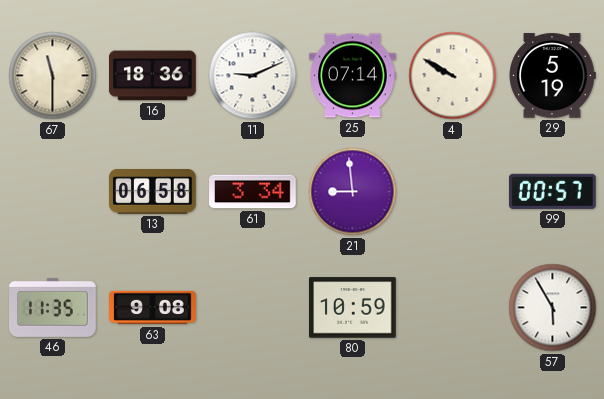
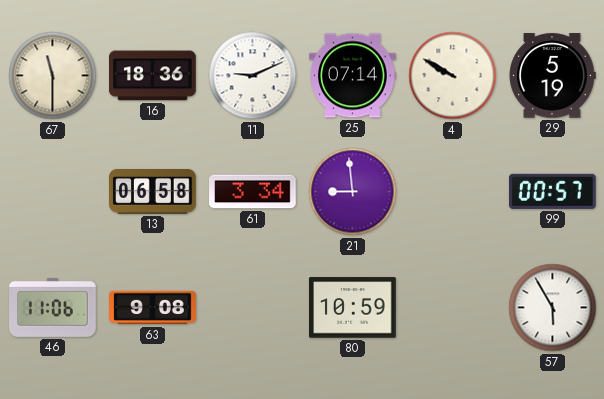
46: 11:35 -> 11:06 (53, 307)
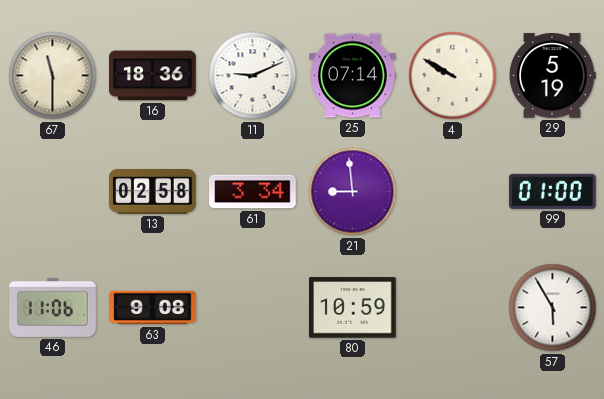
13: 06:58 -> 02:58 (153, 192)
99: 00:57 -> 01:00 (552, 191)
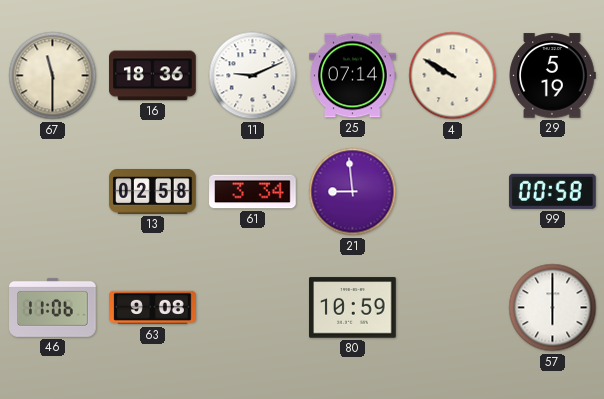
99: 01:00 -> 00:58 (552, 191)
57: 5:55 -> 6:00 (553, 308)
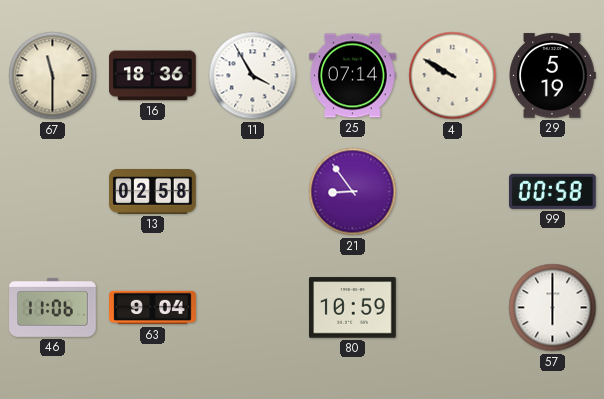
11: 9:11 -> 3:55 (253, 76)
61: 3:34 -> none (253, 192)
21: 8:59 -> 8:54 (353, 192)
63: 9:08 -> 9:04 (153, 308)
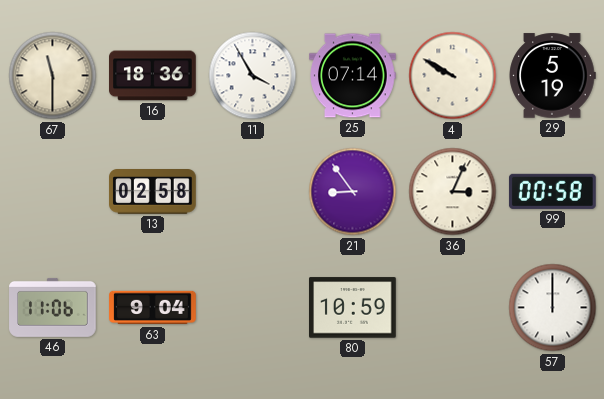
36: none -> 3:04 (453, 192)
57: 6:00 -> 12:00 (553, 308)
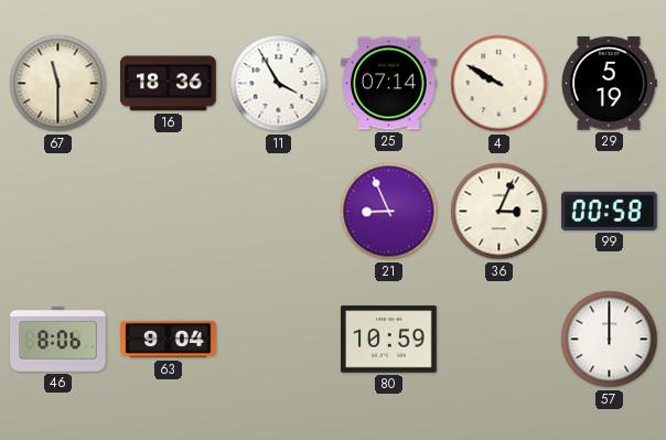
13: 02:58 -> none (153, 192)
21: 8:54 -> 8:56 (389, 212)
46: 11:06 -> 8:06 (58, 339)
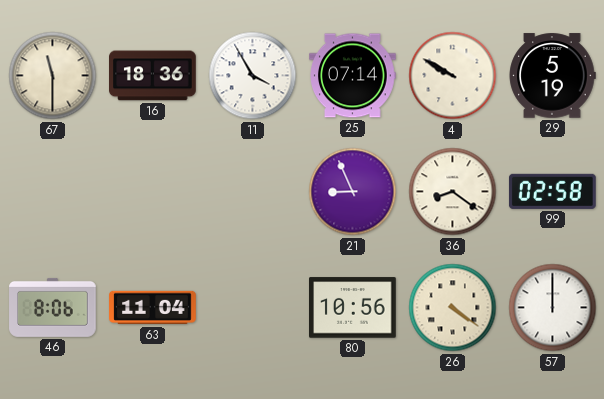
36: 3:04 -> 8:21 (453, 192)
99: 00:58 -> 02:58 (552, 191)
63: 9:04 -> 11:04 (153, 308)
80: 10:59 -> 10:56 (353, 308)
26: none -> 4:21 (453, 308)
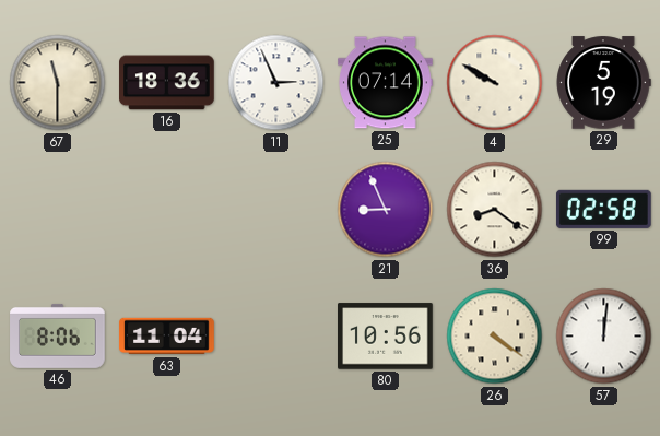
11: 3:55 -> 2:56 (276, 83)
57: 12:00 -> 12:01 (604, 337)
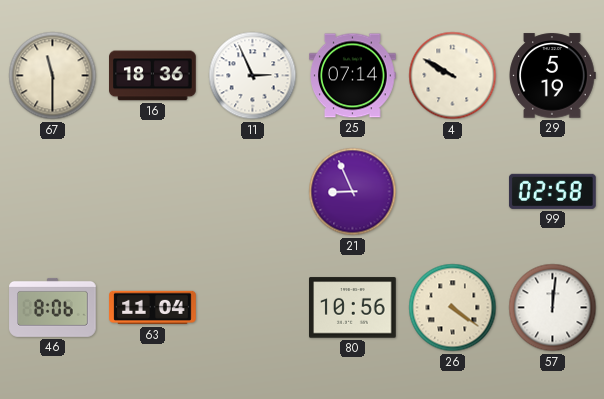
36: 8:21 -> none (495, 210)
